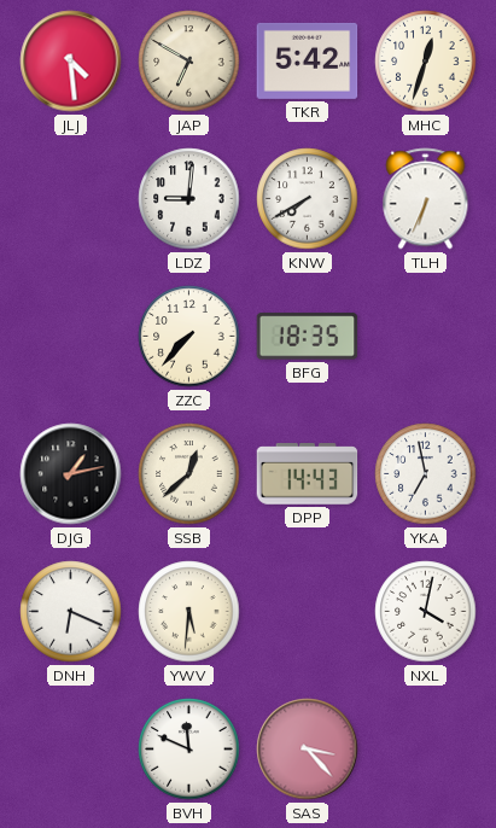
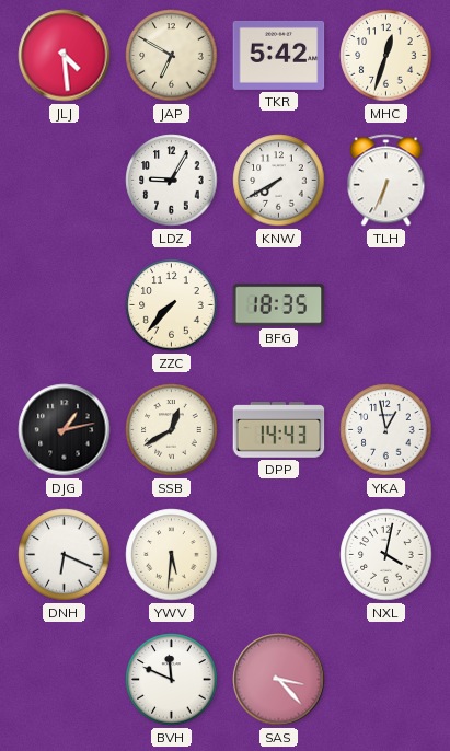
LDZ: 9:01 -> 9:05 (172, 181)
SSB: 12:38 -> 12:40 (172, 430)
YKA: 6:58 -> 12:58 (386, 430)
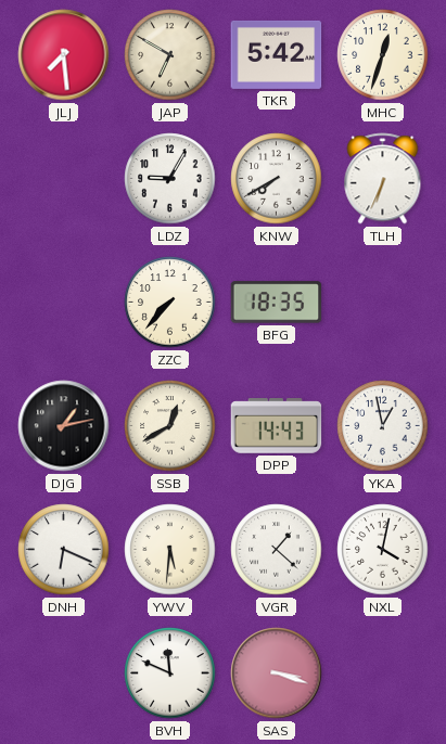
JLJ: 4:29 -> 7:29 (64, 55)
VGR: none -> 1:22 (277, 550)
SAS: 3:23 -> 3:18 (277, 674)
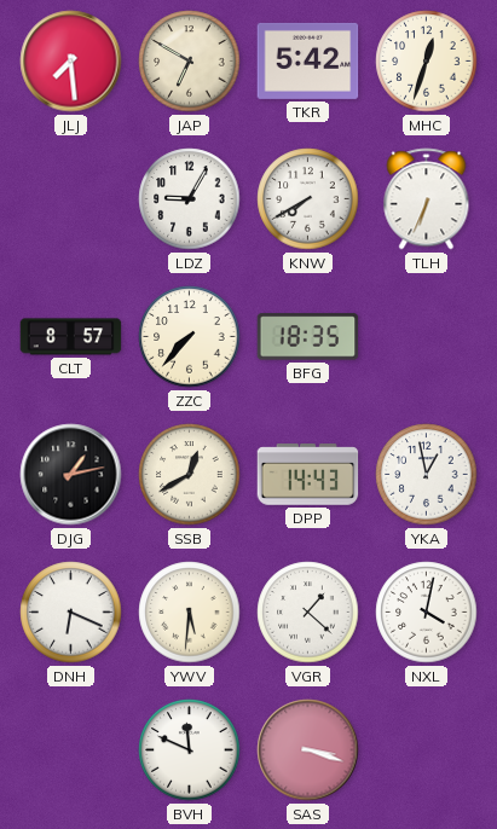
CLT: none -> 8:57 (71, 337)
